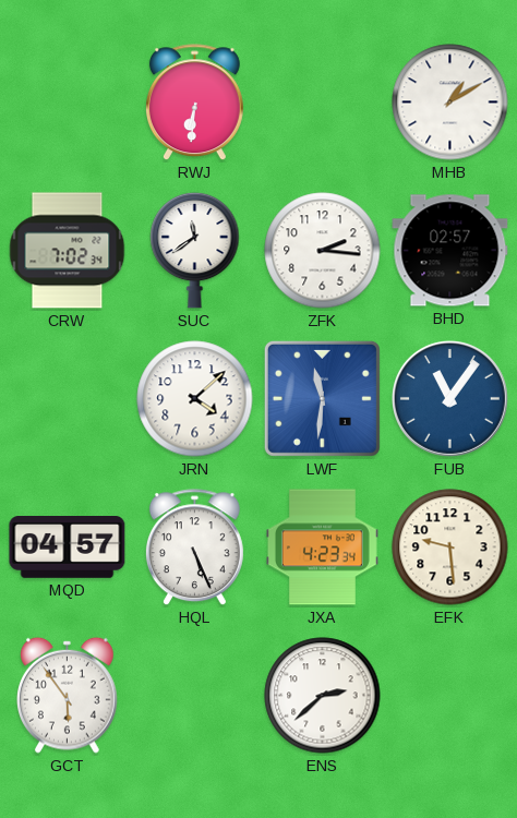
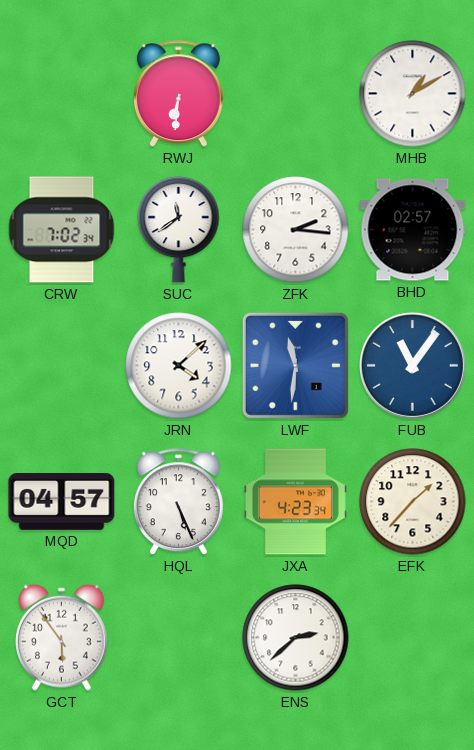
EFK: 9:29 -> 1:37 (413, 502)
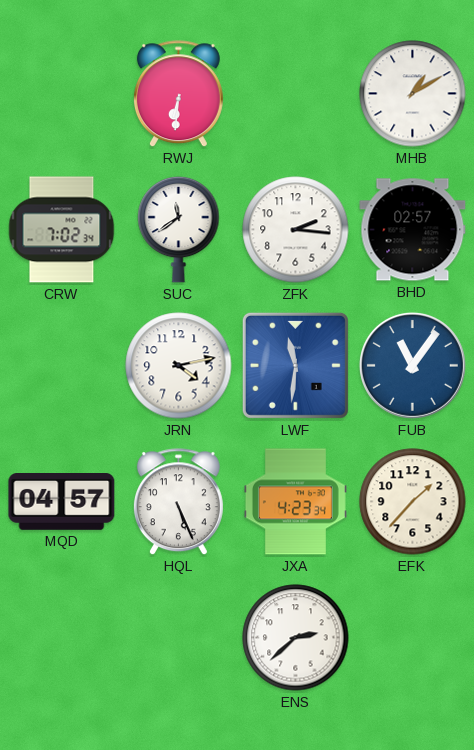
JRN: 4:08 -> 4:13 (179, 366)
GCT: 5:54 -> none (62, 637)
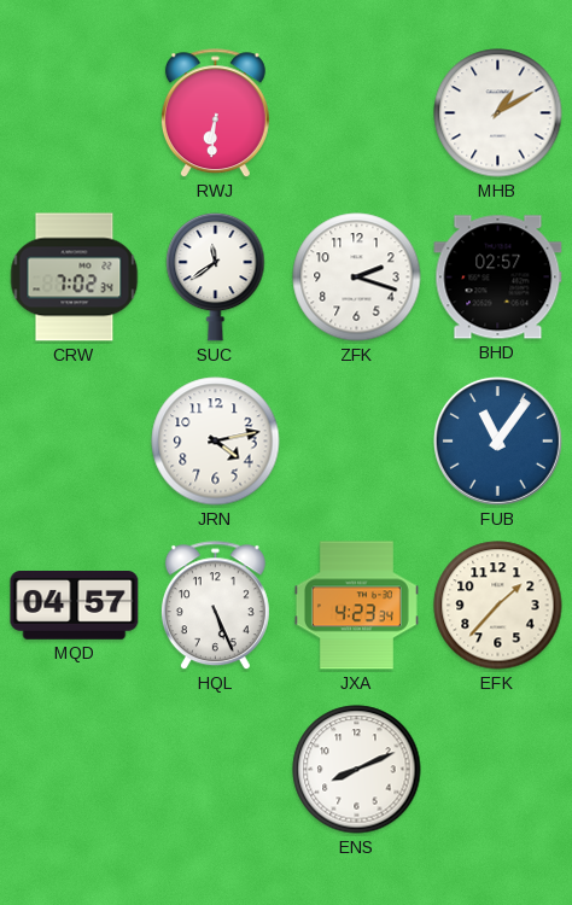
ZFK: 2:16 -> 2:18 (357, 278)
LWF: 11:31 -> none (295, 365)
ENS: 2:38 -> 8:11 (357, 770)
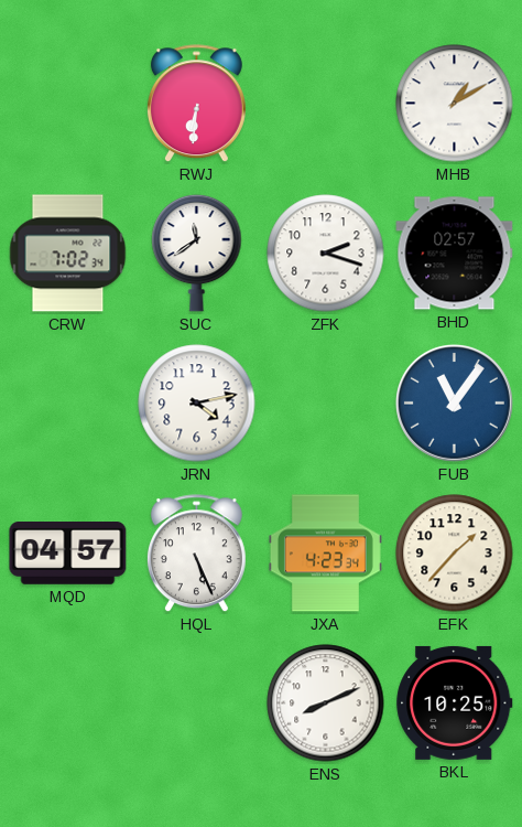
BKL: none -> 10:25 (455, 702)
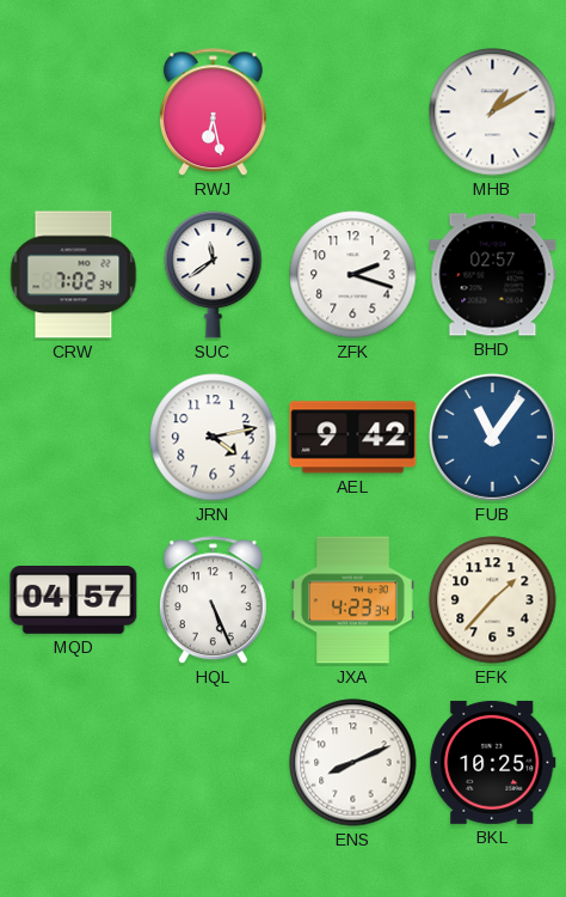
RWJ: 6:31 -> 6:28 (213, 112)
AEL: none -> 9:42 (353, 438)
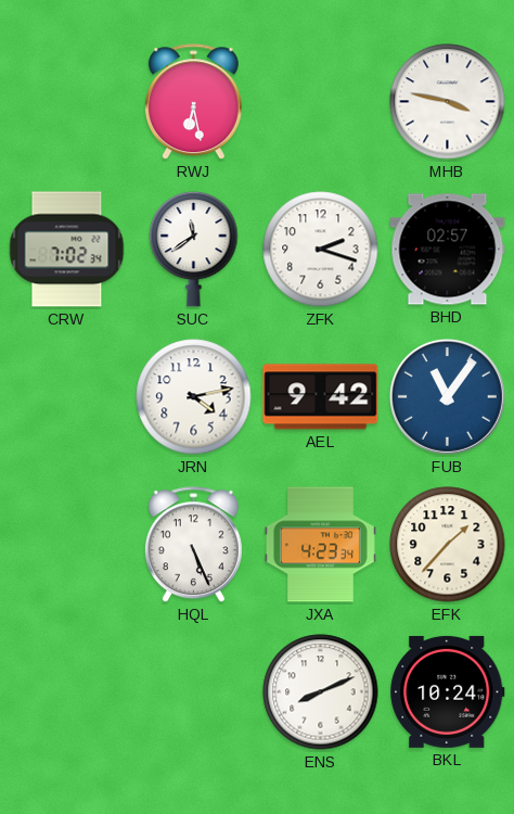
MHB: 1:10 -> 3:47 (448, 102)
MQD: 04:57 -> none (74, 600)
BKL: 10:25 -> 10:24 (448, 691)
